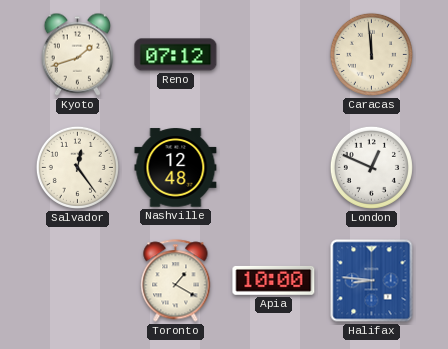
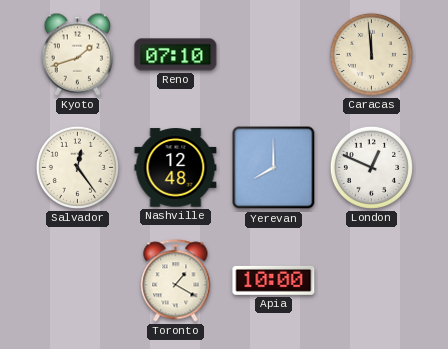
Reno: 07:12 -> 07:10 (176, 55)
Yerevan: none -> 8:00 (274, 168)
Halifax: 8:46 -> none (372, 281)
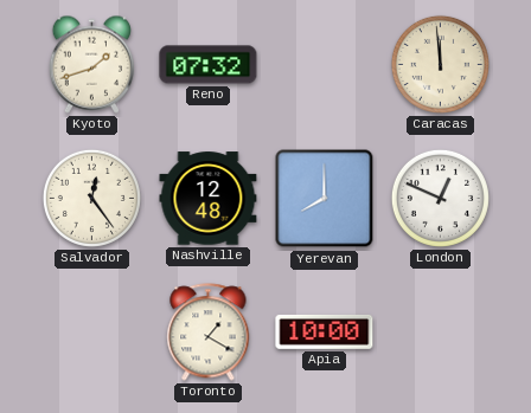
Reno: 07:10 -> 07:32 (209, 65)
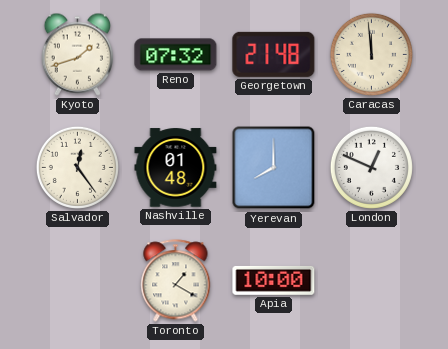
Georgetown: none -> 21:48 (274, 54)
Nashville: 12:48 -> 01:48 (176, 168)
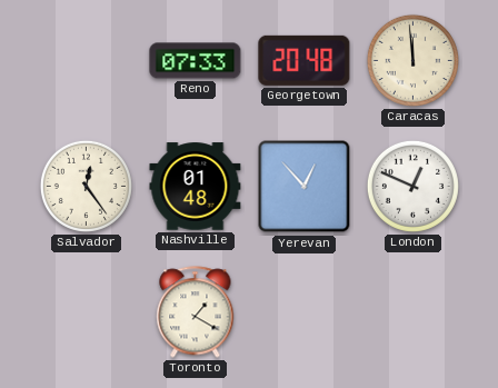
Kyoto: 1:42 -> none (77, 54)
Reno: 07:32 -> 07:33 (196, 61)
Georgetown: 21:48 -> 20:48 (305, 60)
Yerevan: 8:00 -> 12:53 (305, 187)
Apia: 10:00 -> none (274, 280)
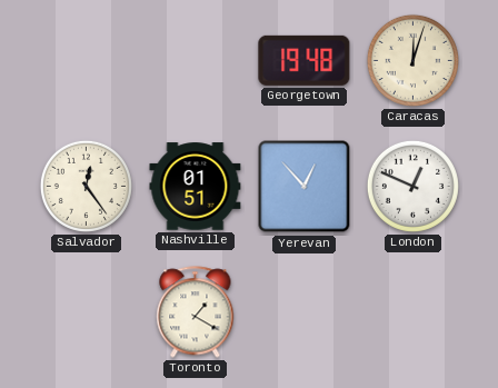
Reno: 07:33 -> none (196, 61)
Georgetown: 20:48 -> 19:48 (305, 60)
Caracas: 11:59 -> 12:03 (412, 60)
Nashville: 01:48 -> 01:51 (196, 187)
